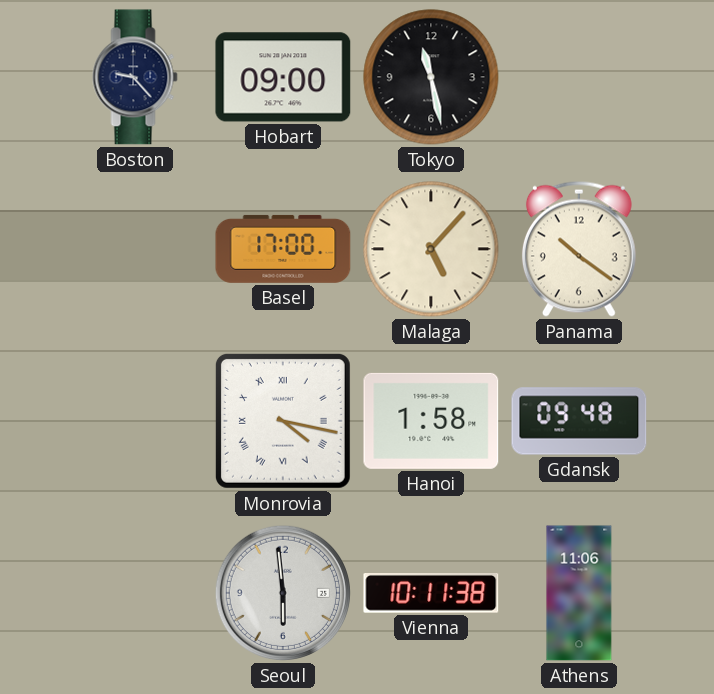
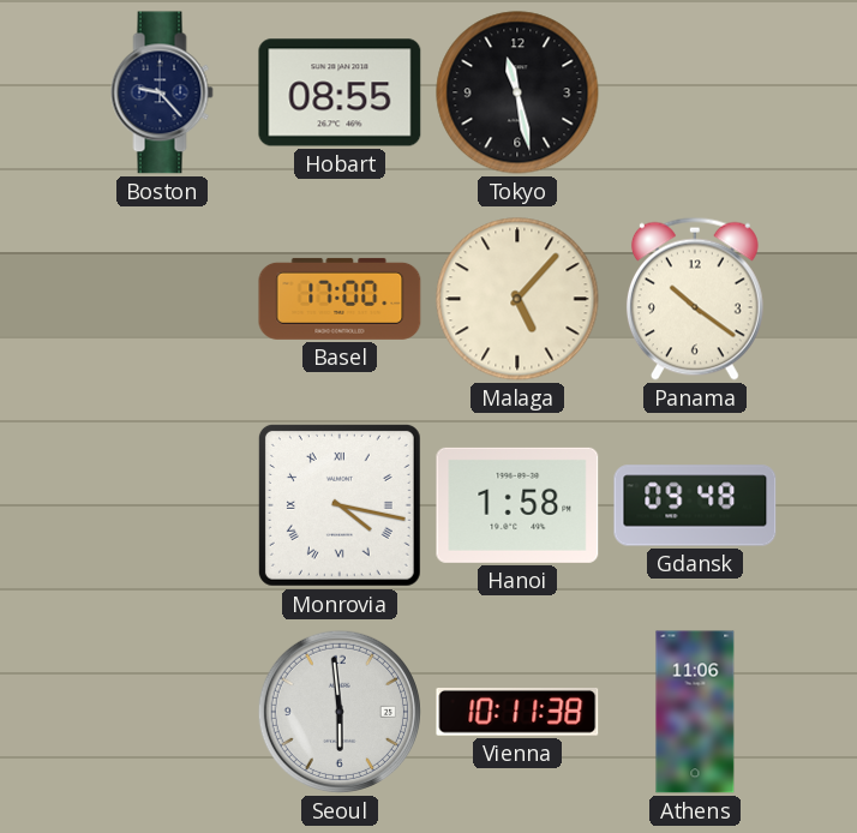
Hobart: 09:00 -> 08:55 (340, 92)
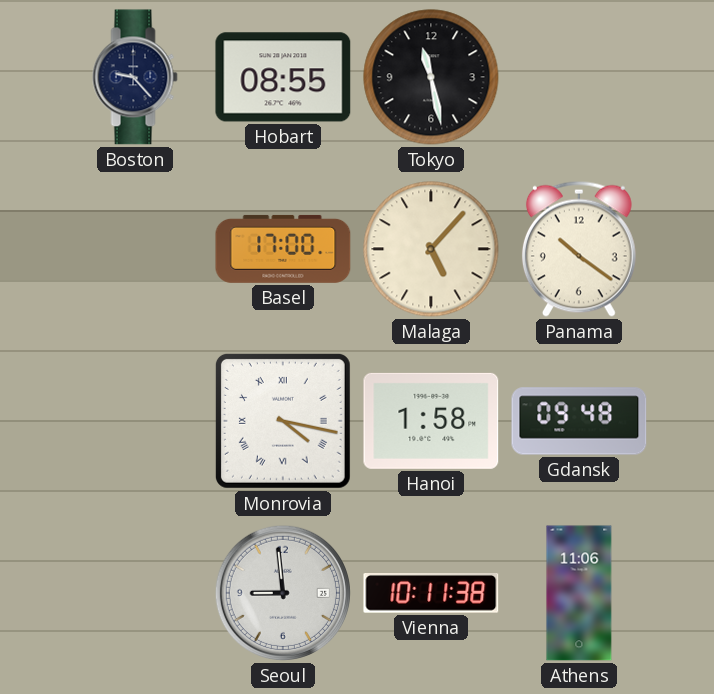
Seoul: 5:59 -> 8:59 (283, 593)
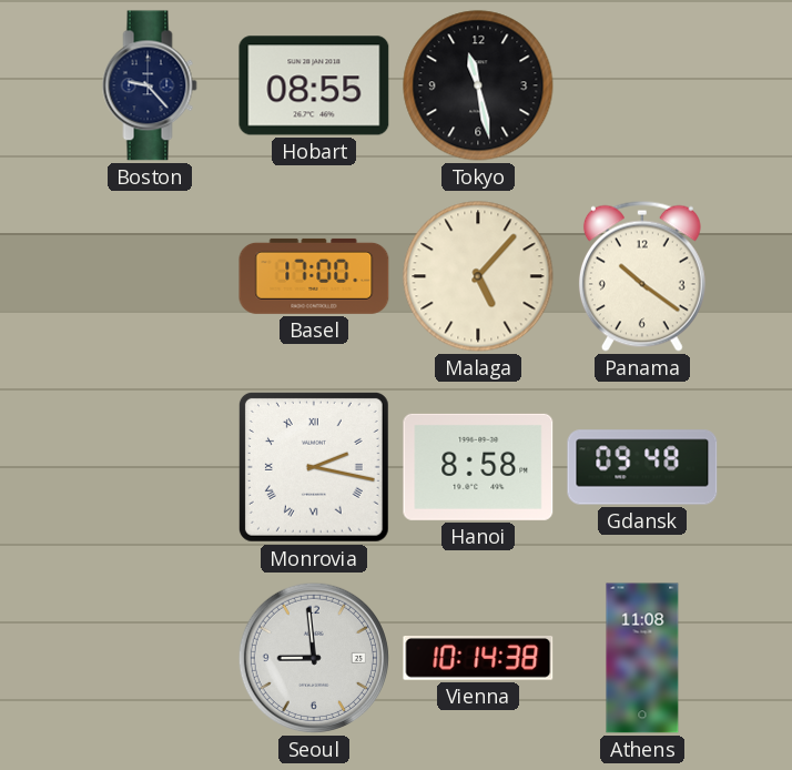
Monrovia: 4:17 -> 2:17 (314, 467)
Hanoi: 1:58 -> 8:58 (478, 467)
Vienna: 10:11 -> 10:14 (478, 659)
Athens: 11:06 -> 11:08 (642, 658)
